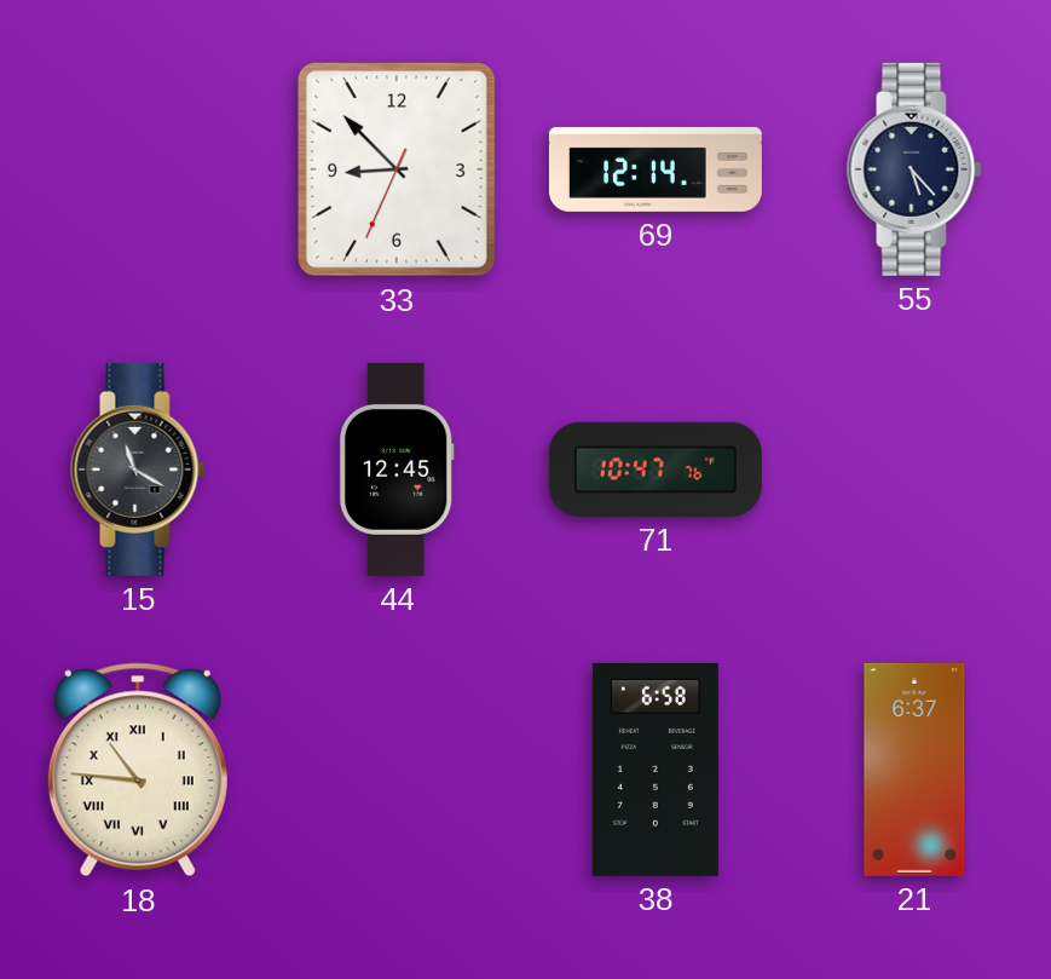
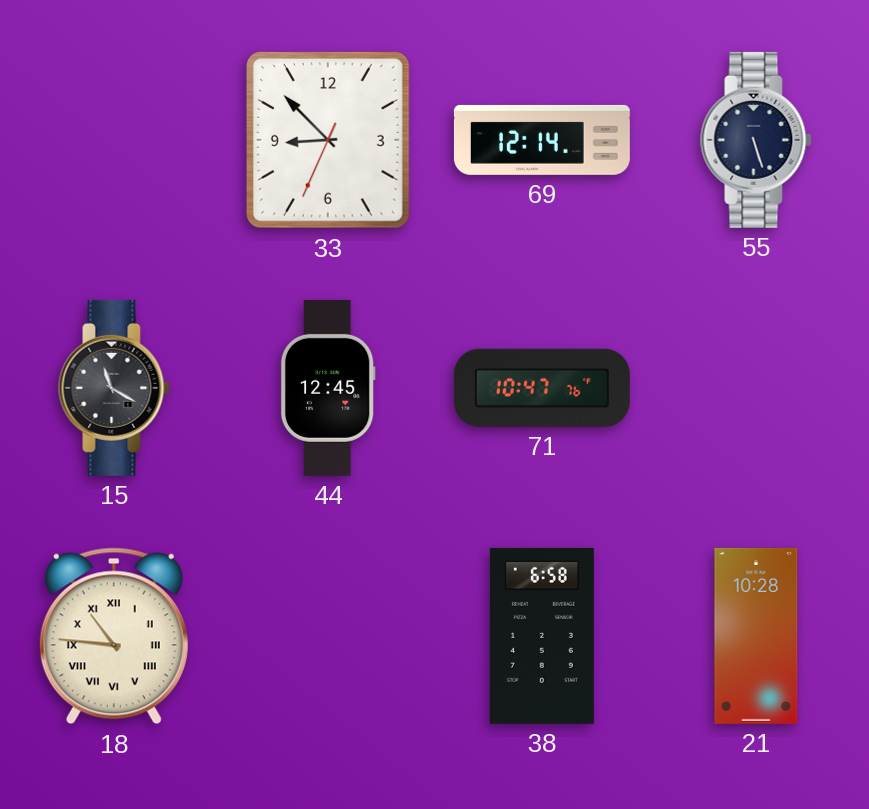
55: 5:23 -> 5:27 (756, 140)
21: 6:37 -> 10:28 (756, 636)
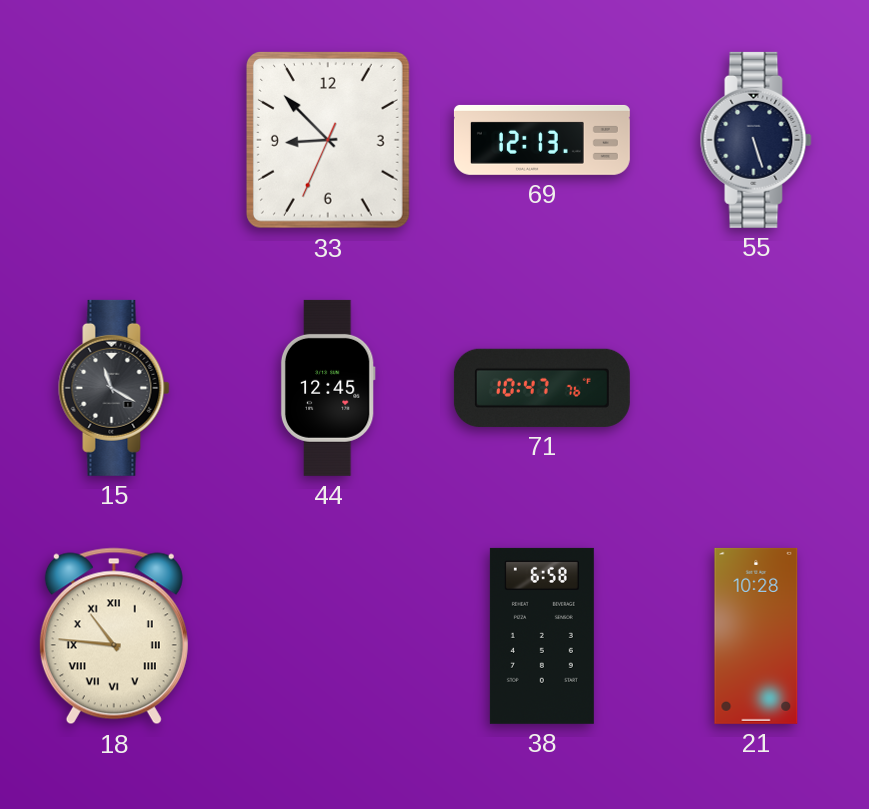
69: 12:14 -> 12:13 (542, 140)
